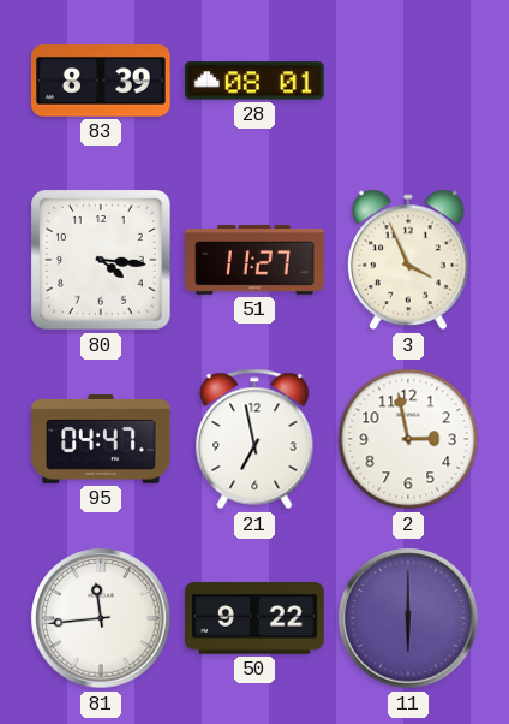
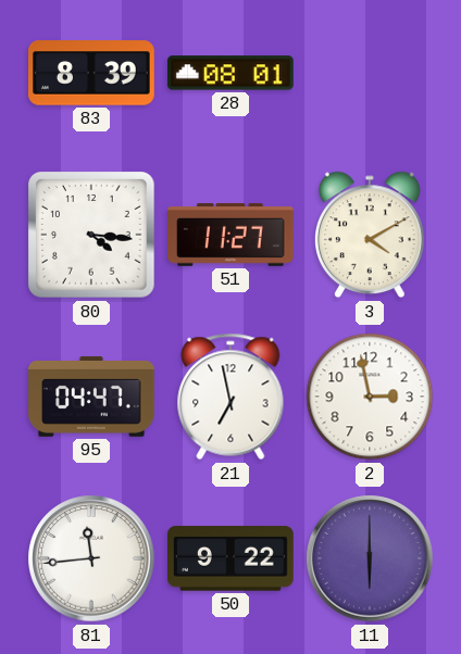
3: 3:56 -> 4:10 (371, 235)
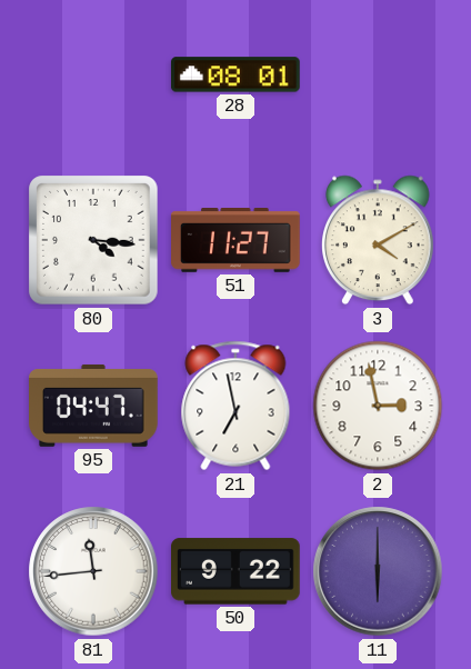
83: 8:39 -> none (92, 73)
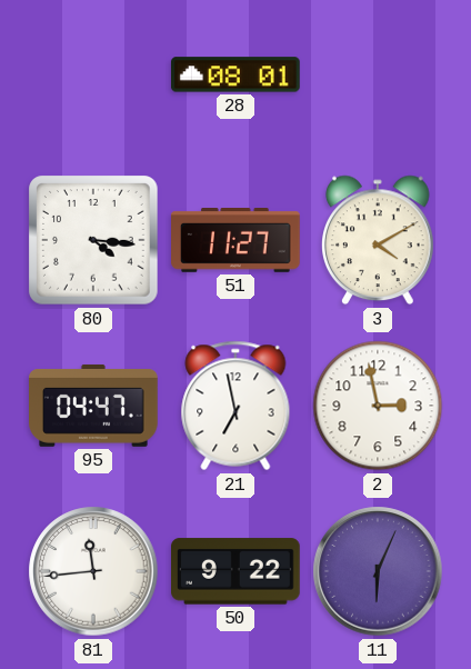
11: 6:00 -> 6:04 (378, 571)
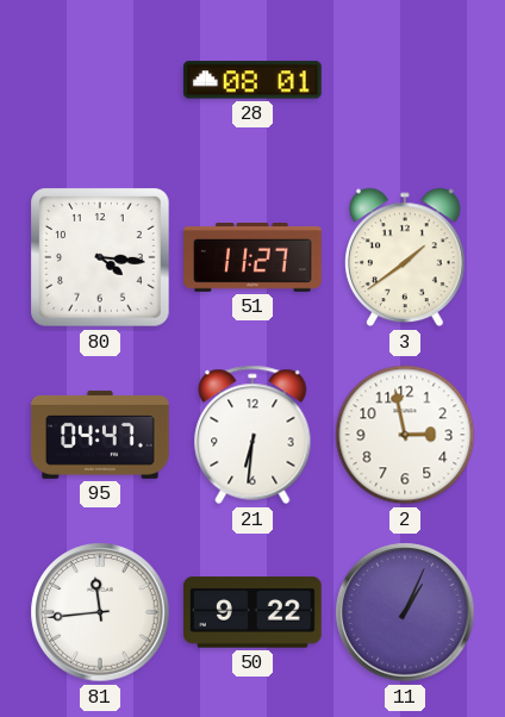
3: 4:10 -> 1:39 (406, 257)
21: 6:58 -> 6:31 (253, 435)
11: 6:04 -> 1:04 (405, 612)
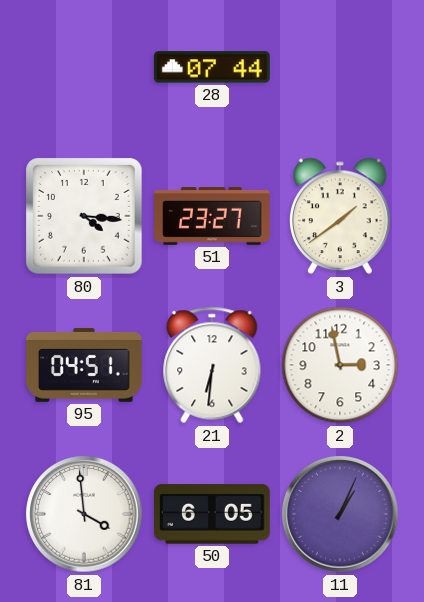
28: 08:01 -> 07:44 (212, 67)
51: 11:27 -> 23:27 (213, 217)
95: 04:47 -> 04:51 (85, 365)
81: 11:44 -> 3:59 (84, 514)
50: 9:22 -> 6:05 (213, 514)
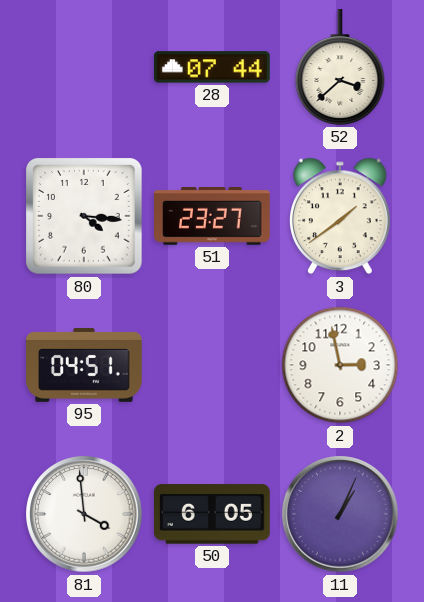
52: none -> 3:38 (340, 68)
21: 6:31 -> none (212, 365)
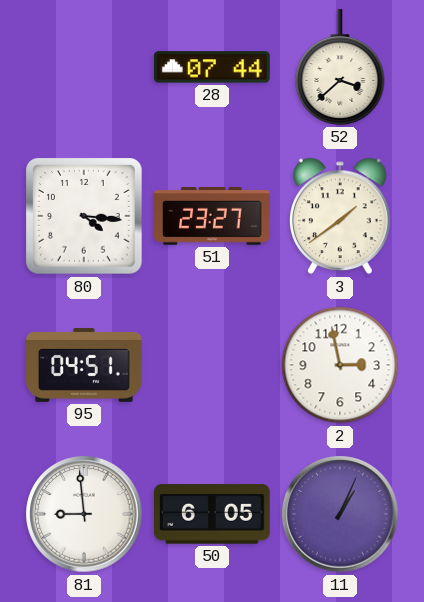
81: 3:59 -> 8:59 (84, 514)
